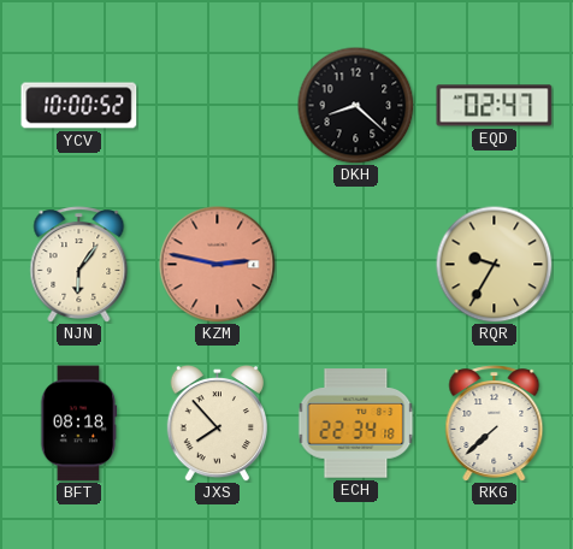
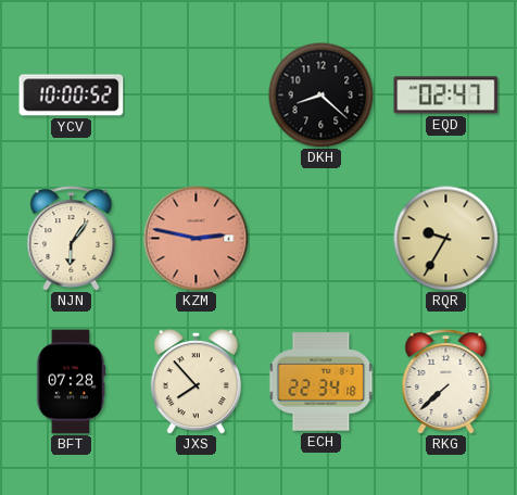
BFT: 08:18 -> 07:28 (71, 382)
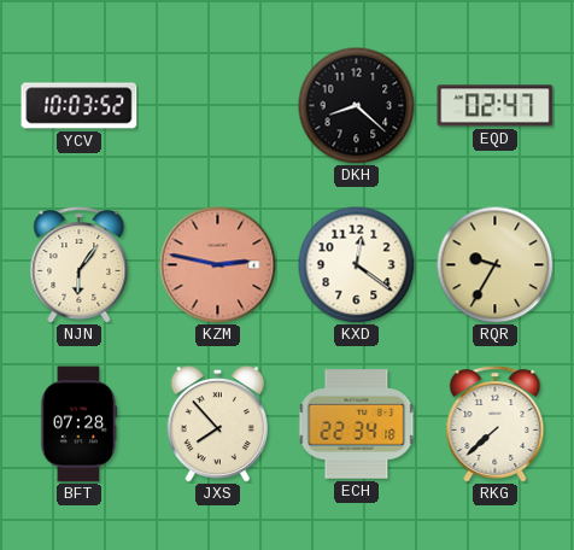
YCV: 10:00 -> 10:03 (80, 106)
KXD: none -> 12:21 (356, 264)
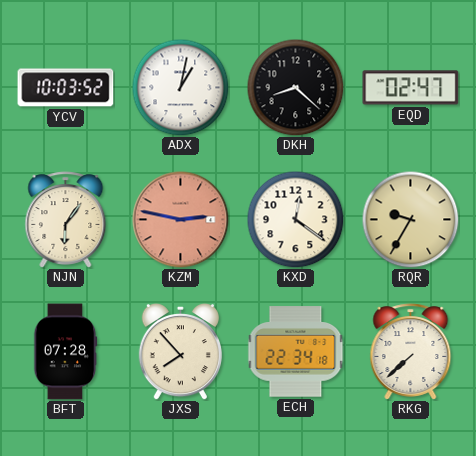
ADX: none -> 1:02 (180, 87)
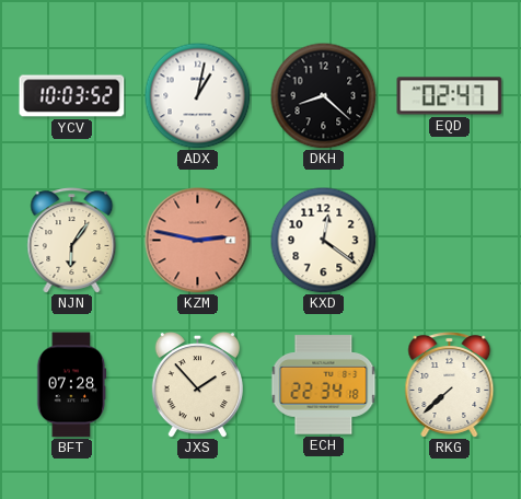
RQR: 9:35 -> none (410, 219)
JXS: 7:53 -> 1:53 (197, 384)
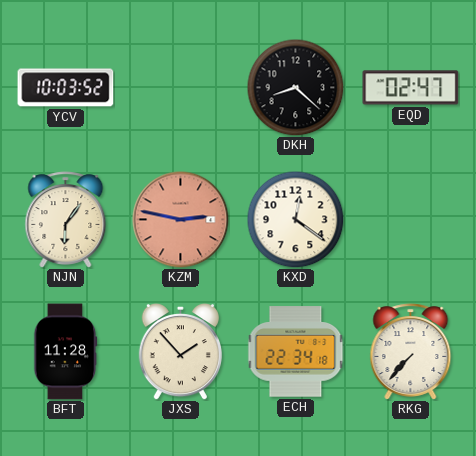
ADX: 1:02 -> none (197, 95)
BFT: 07:28 -> 11:28 (65, 352)
RKG: 7:38 -> 7:37 (411, 352)
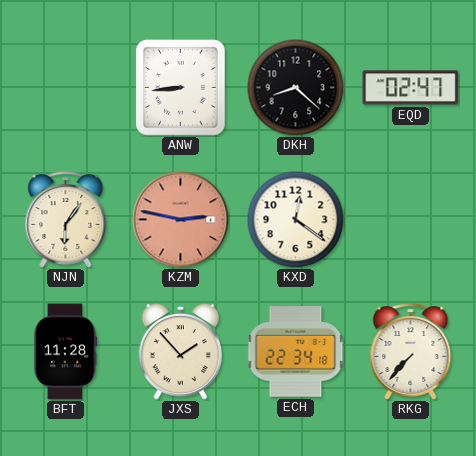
YCV: 10:03 -> none (66, 88)
ANW: none -> 8:44 (181, 88)
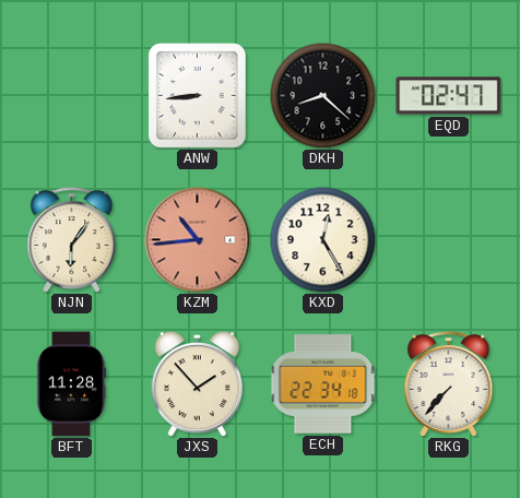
KZM: 2:47 -> 10:44 (198, 240)
KXD: 12:21 -> 12:25 (322, 239)
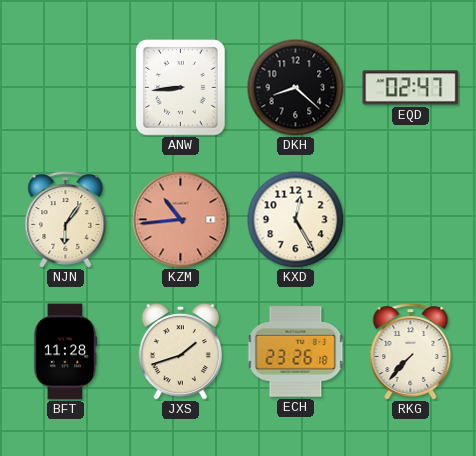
JXS: 1:53 -> 1:42 (180, 351)
ECH: 22:34 -> 23:26 (296, 352)
